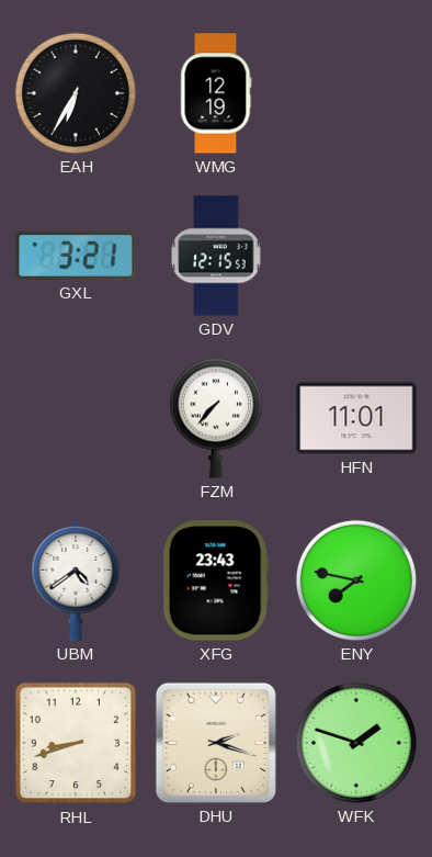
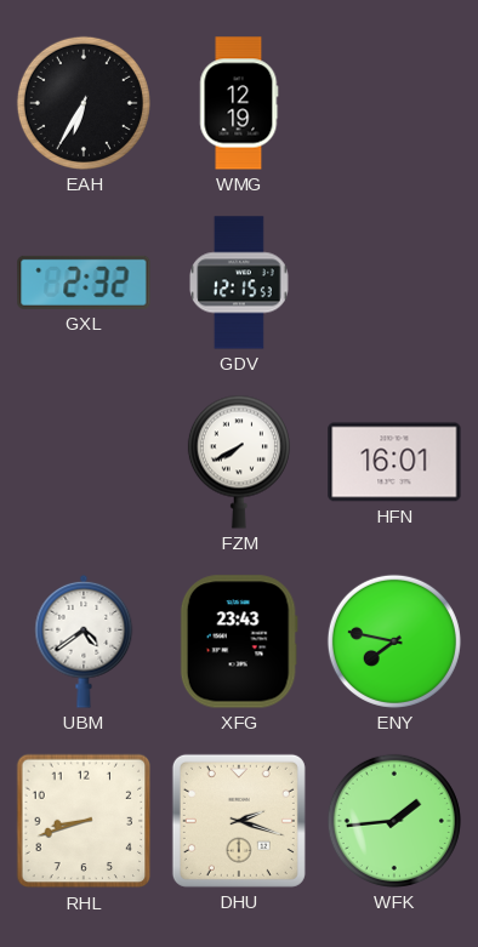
GXL: 3:21 -> 2:32 (84, 283)
FZM: 7:37 -> 7:40 (239, 462)
HFN: 11:01 -> 16:01 (394, 462)
WFK: 1:48 -> 1:44 (394, 821)
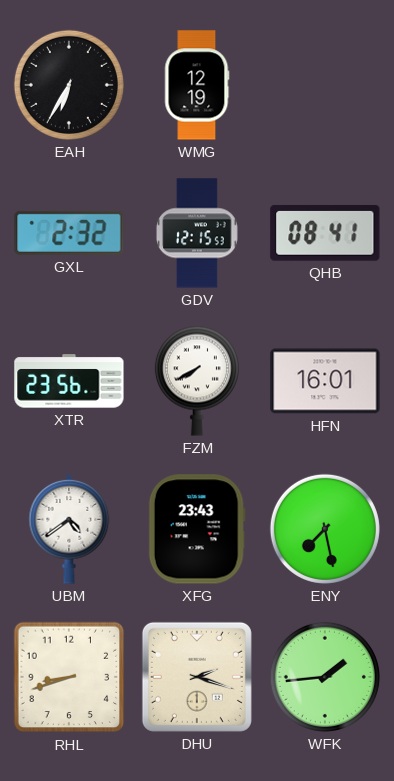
QHB: none -> 08:41 (325, 233)
XTR: none -> 23:56 (69, 381)
ENY: 7:47 -> 7:28 (325, 529)
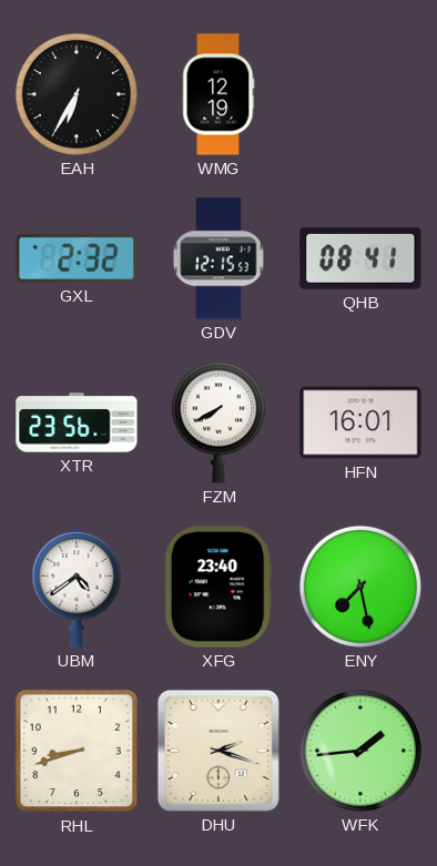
XFG: 23:43 -> 23:40 (218, 587)
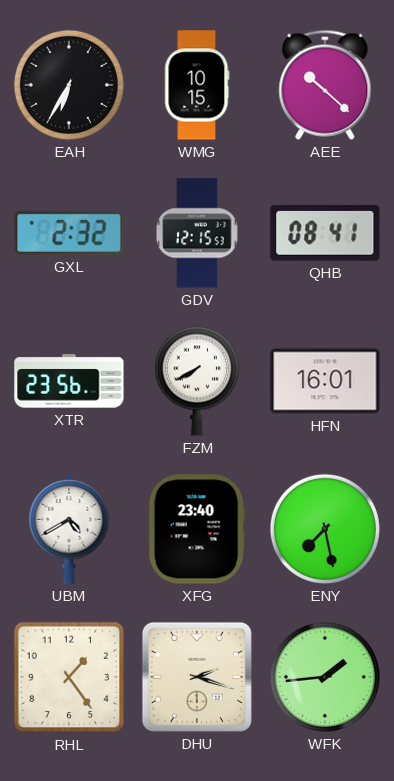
WMG: 12:19 -> 10:15 (197, 85)
AEE: none -> 10:22 (325, 85)
UBM: 4:39 -> 4:40 (69, 529)
RHL: 8:42 -> 1:24 (69, 677)
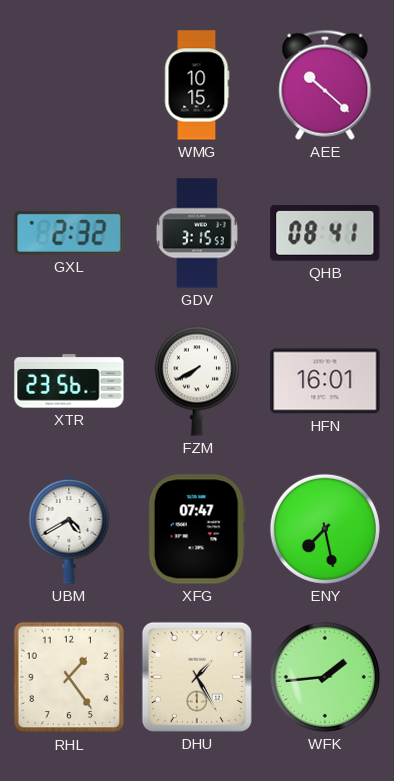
EAH: 6:35 -> none (69, 85)
GDV: 12:15 -> 3:15 (197, 233)
XFG: 23:40 -> 07:47 (197, 529)
DHU: 2:18 -> 1:25 (197, 677)
